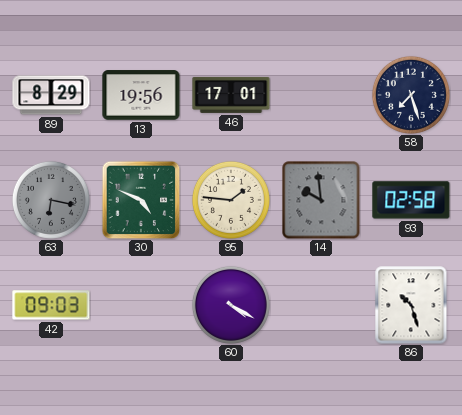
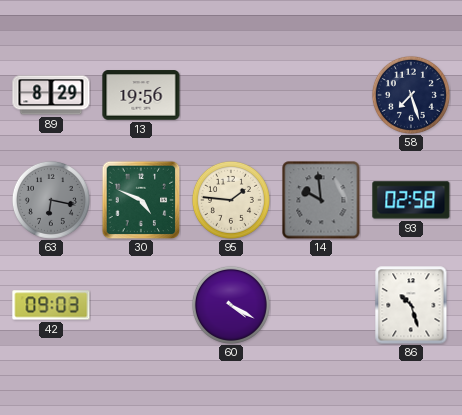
46: 17:01 -> none (231, 95)
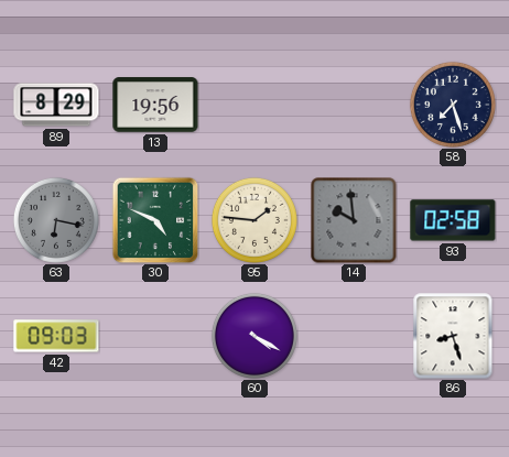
86: 10:27 -> 8:27 (453, 336)
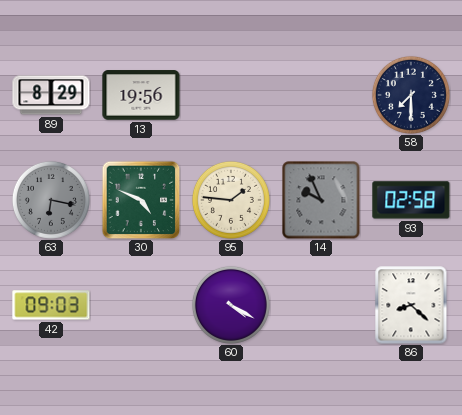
58: 7:27 -> 7:30 (411, 95)
14: 9:59 -> 9:56 (321, 200)
86: 8:27 -> 8:22 (411, 305)
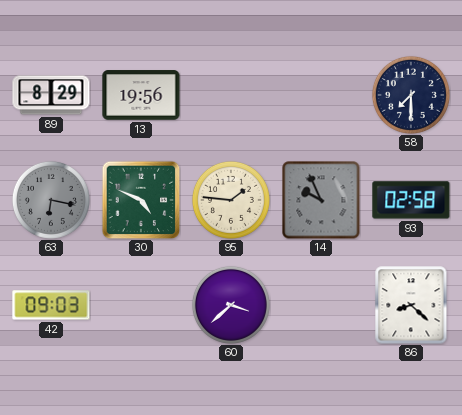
60: 4:20 -> 3:38 (231, 305)
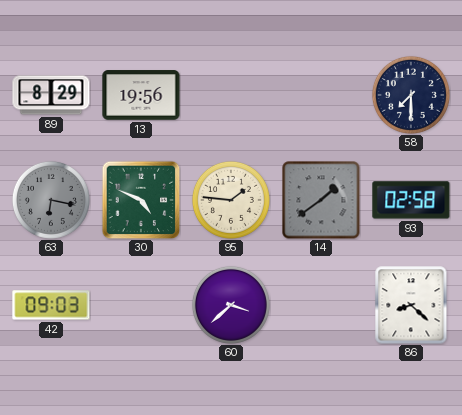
14: 9:56 -> 1:39 (321, 200)
